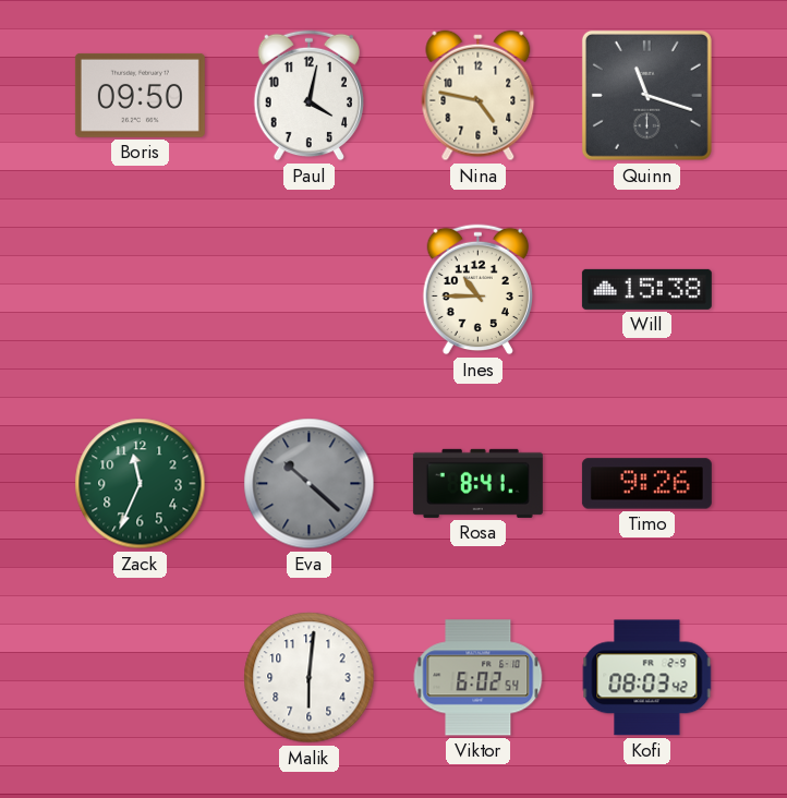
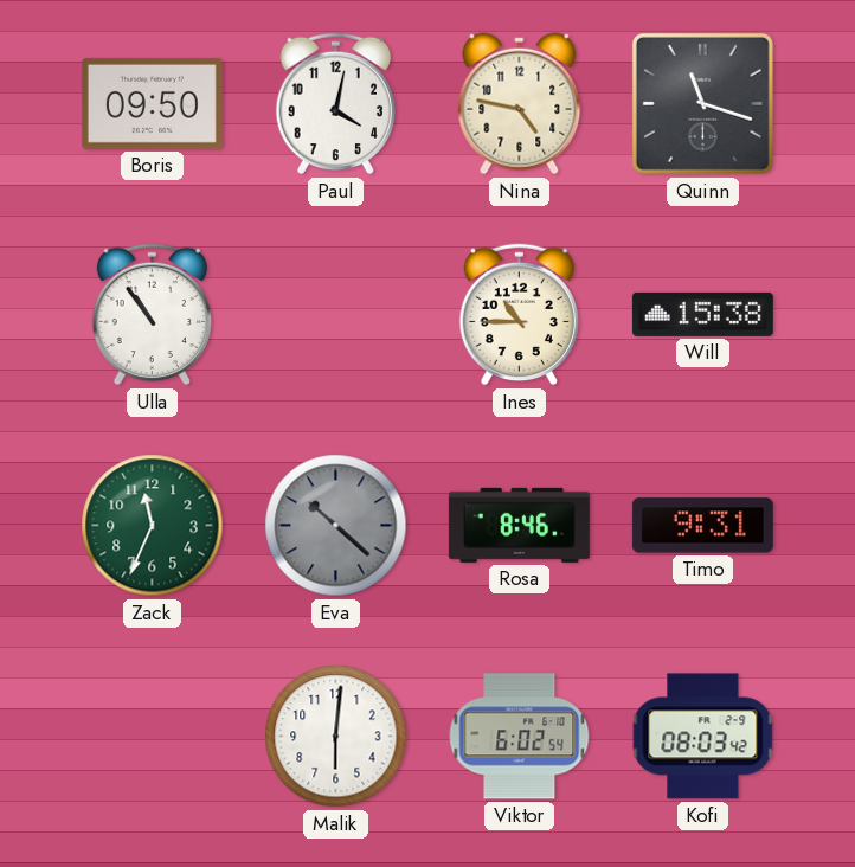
Ulla: none -> 10:54 (152, 315)
Rosa: 8:41 -> 8:46 (519, 525)
Timo: 9:26 -> 9:31 (702, 526)
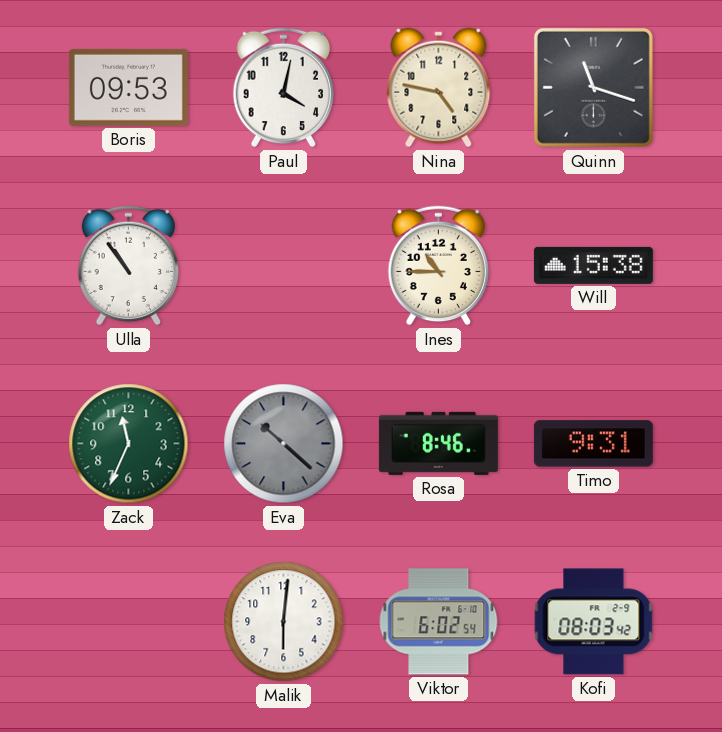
Boris: 09:50 -> 09:53 (128, 87)
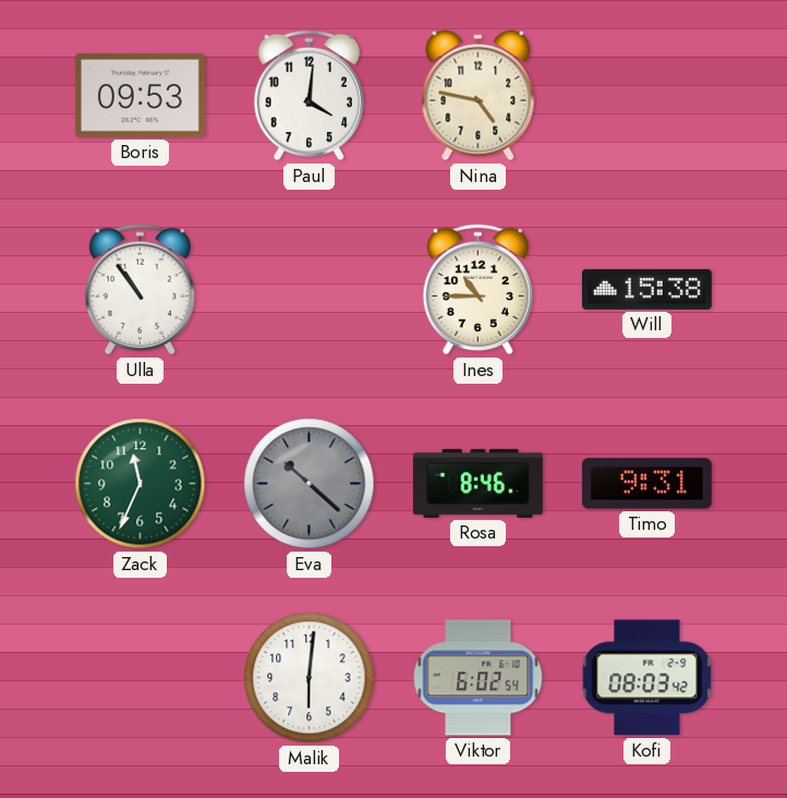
Paul: 4:02 -> 4:01 (308, 96)
Quinn: 11:18 -> none (593, 87)
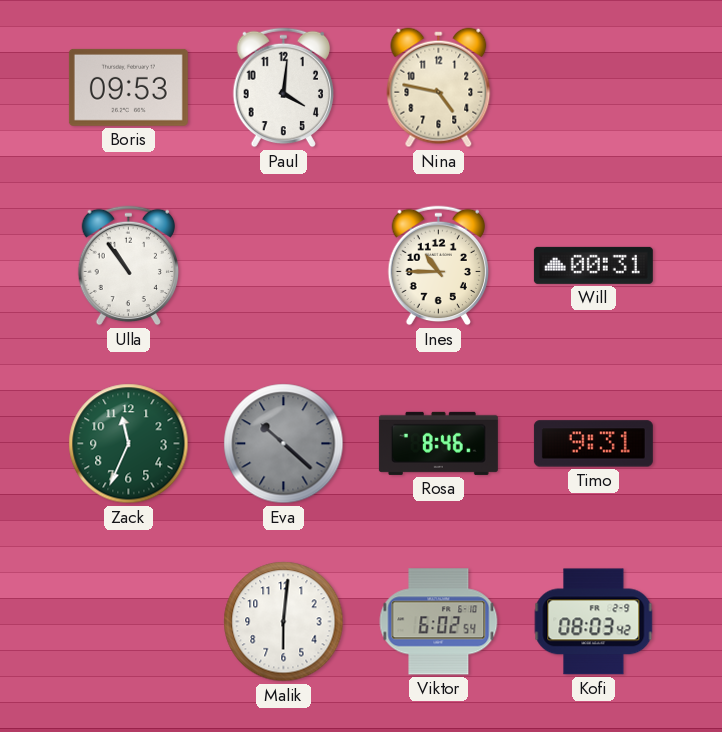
Will: 15:38 -> 00:31 (593, 265)
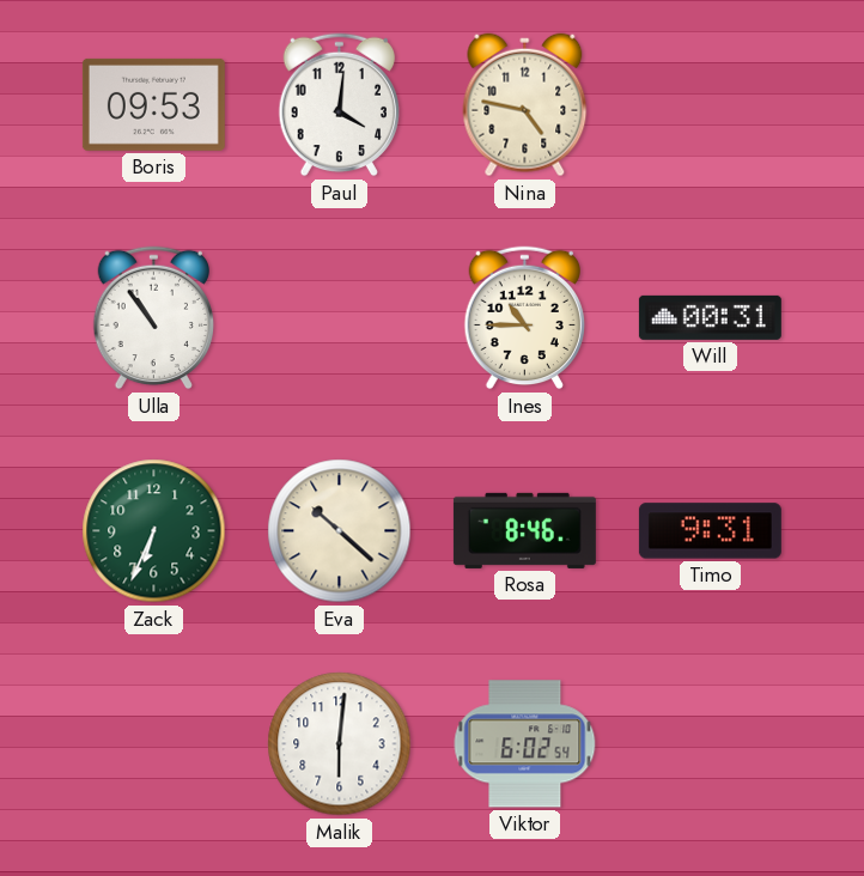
Zack: 11:34 -> 6:34 (154, 531)
Eva dial: grey -> cream (340, 531)
Kofi: 08:03 -> none (594, 622)
